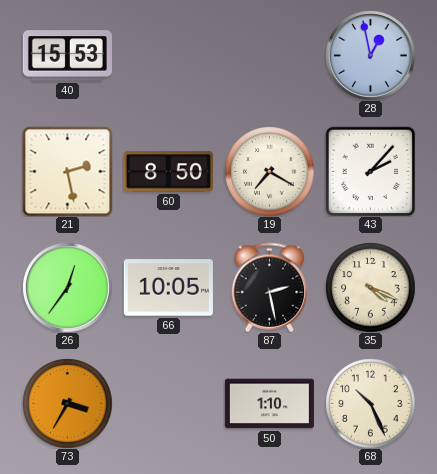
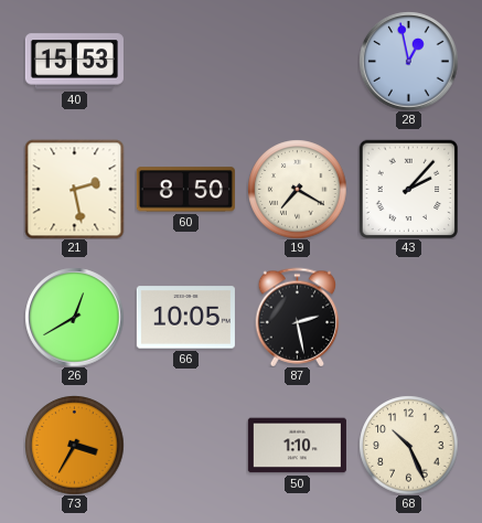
26: 12:36 -> 12:40 (74, 317)
35: 4:19 -> none (370, 287)
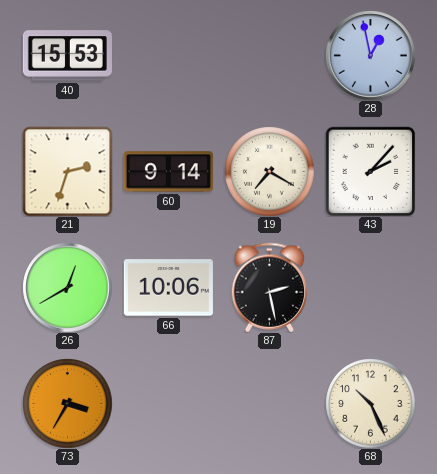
21: 2:28 -> 2:33 (67, 171)
60: 8:50 -> 9:14 (168, 172)
66: 10:05 -> 10:06 (168, 288)
50: 1:10 -> none (297, 446)
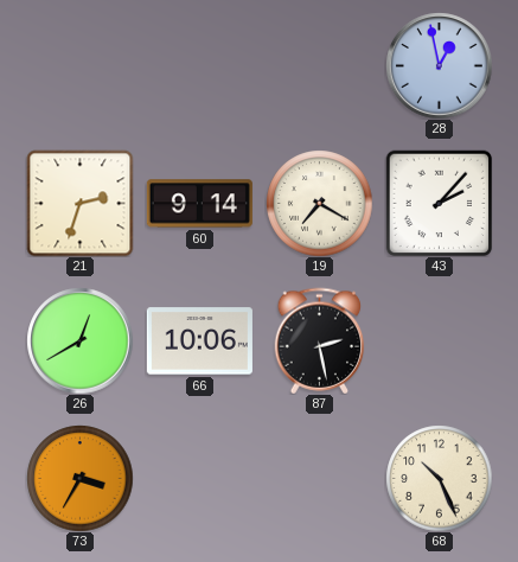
40: 15:53 -> none (67, 56)
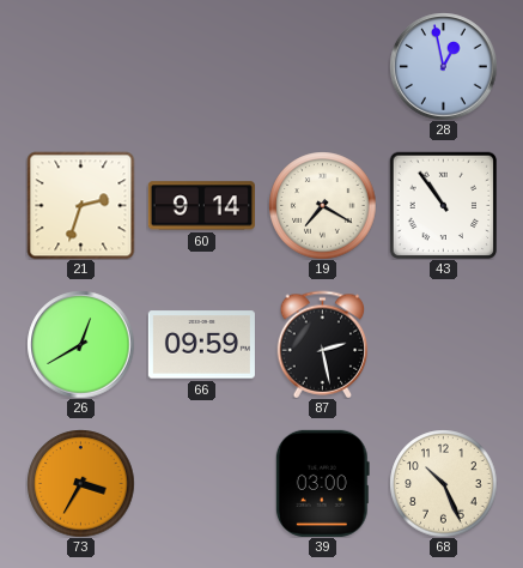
43: 2:07 -> 10:54 (443, 205)
66: 10:06 -> 09:59 (201, 345)
39: none -> 03:00 (322, 483)
